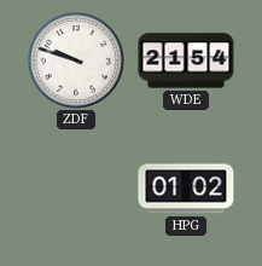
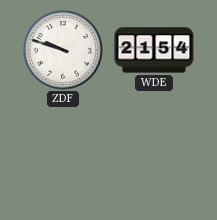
HPG: 01:02 -> none (186, 189)
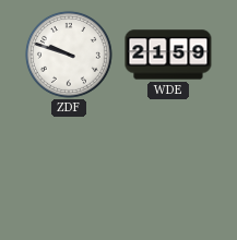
WDE: 21:54 -> 21:59 (168, 55)
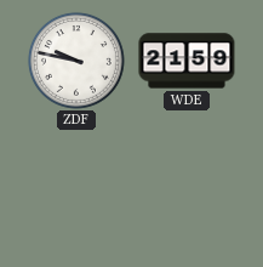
ZDF: 9:48 -> 9:47 (76, 61)
